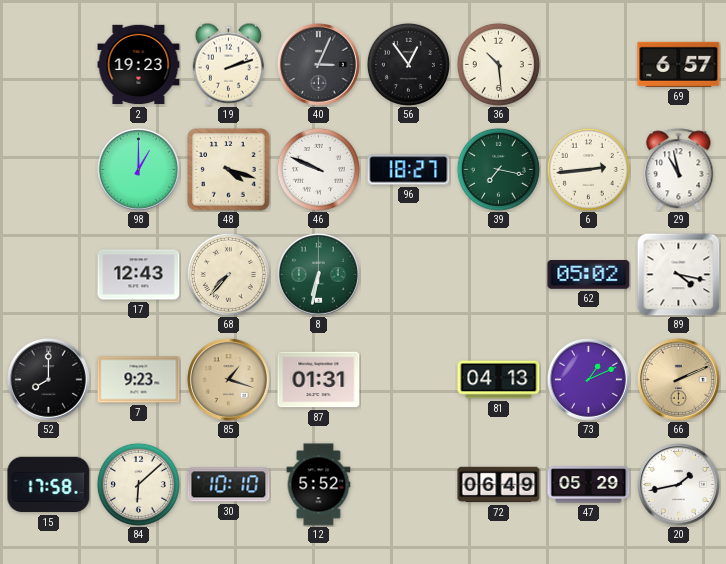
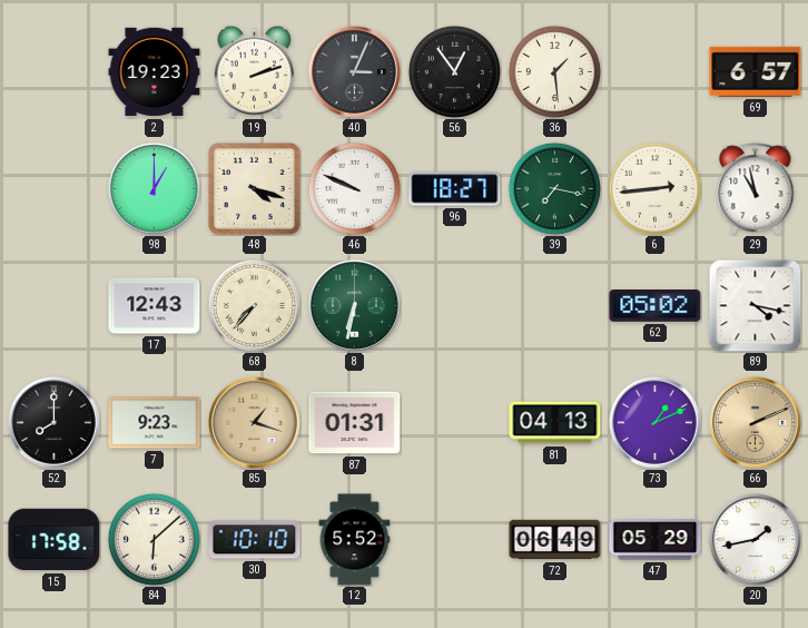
36: 10:29 -> 1:29 (554, 71)
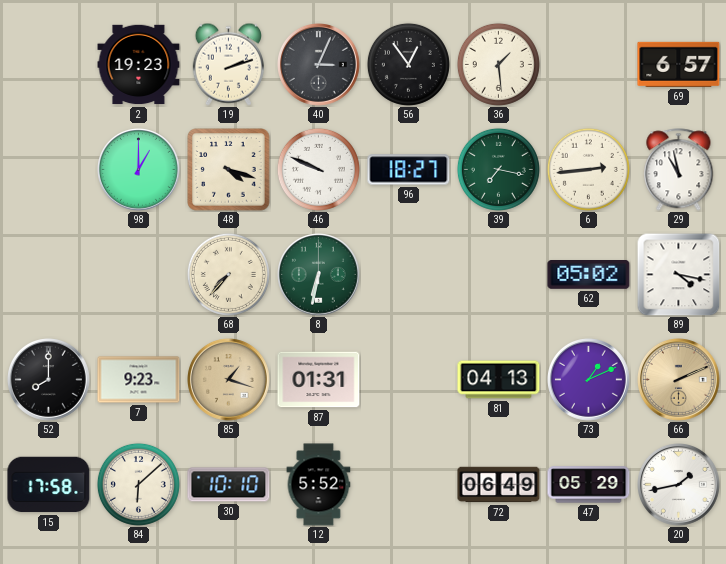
17: 12:43 -> none (155, 306)
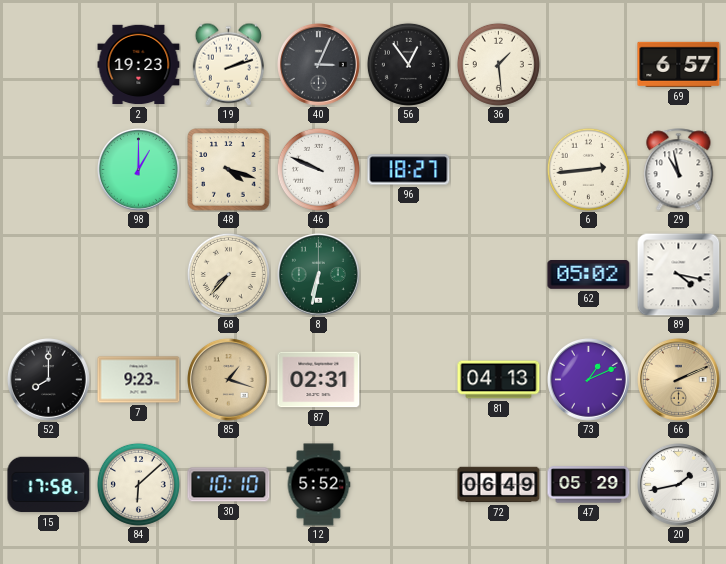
39: 7:17 -> none (498, 169)
87: 01:31 -> 02:31 (319, 380)
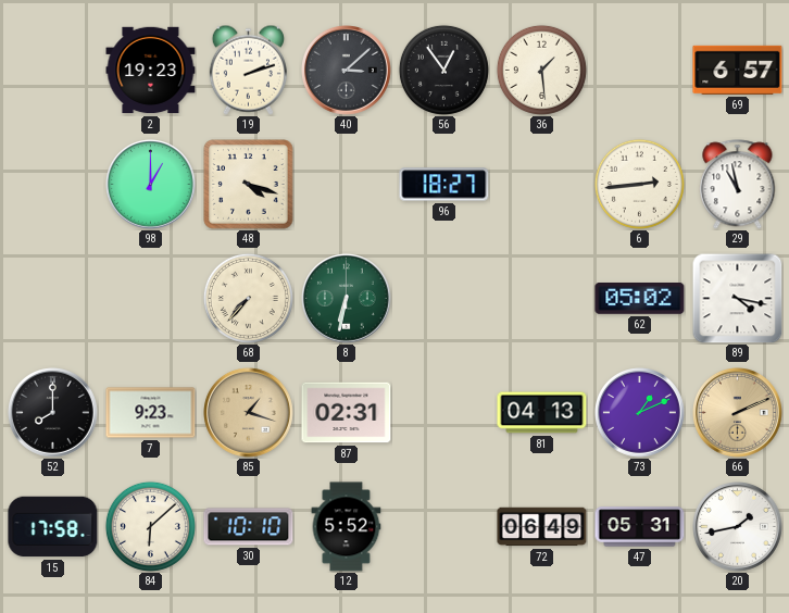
40: 3:04 -> 3:08 (347, 71)
46: 9:49 -> none (318, 169)
47: 05:29 -> 05:31 (640, 527)
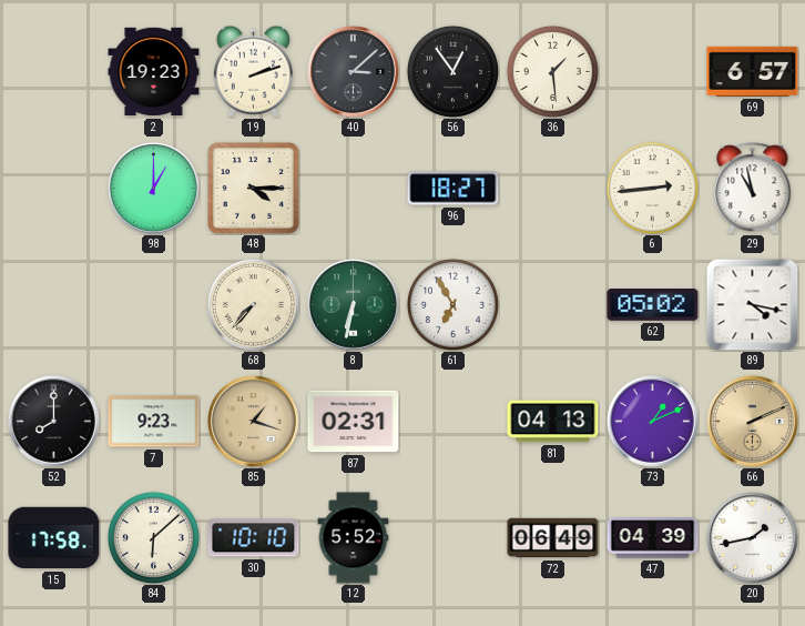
48: 4:18 -> 4:15 (254, 189)
61: none -> 6:55 (452, 304)
47: 05:31 -> 04:39 (653, 538)
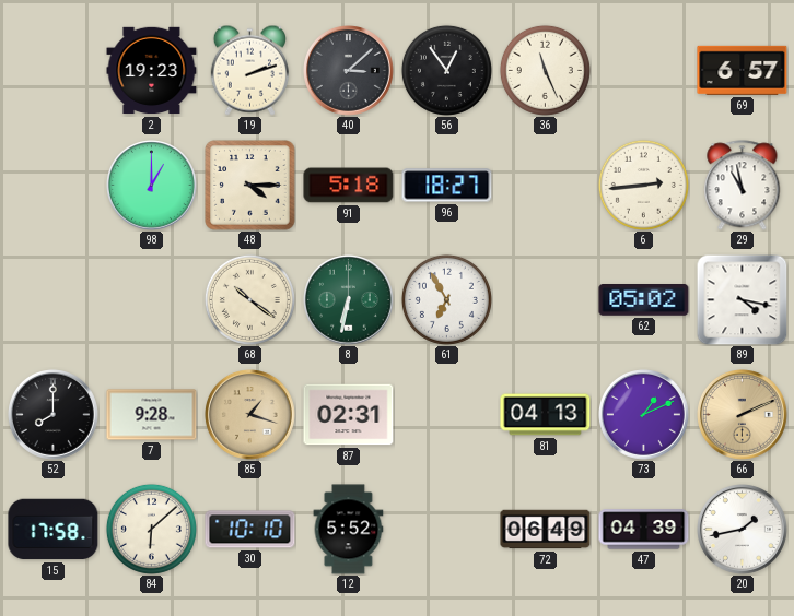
36: 1:29 -> 11:26 (545, 70)
91: none -> 5:18 (349, 186)
68: 7:37 -> 10:21 (249, 299)
7: 9:23 -> 9:28 (152, 415)
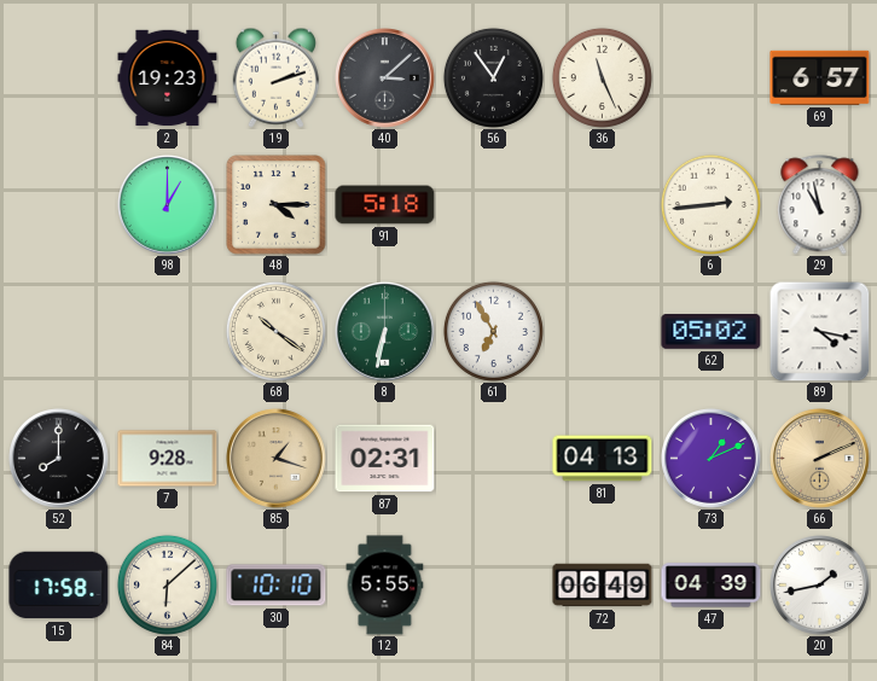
96: 18:27 -> none (447, 186)
12: 5:52 -> 5:55 (385, 586)
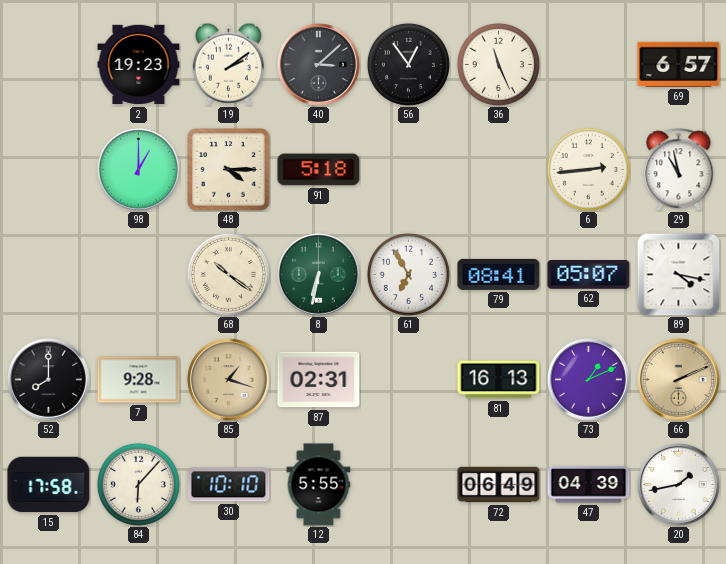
19: 2:12 -> 2:09 (228, 64)
79: none -> 08:41 (499, 274)
62: 05:02 -> 05:07 (589, 275)
81: 04:13 -> 16:13 (499, 380)
84: 6:08 -> 6:07 (138, 484)
